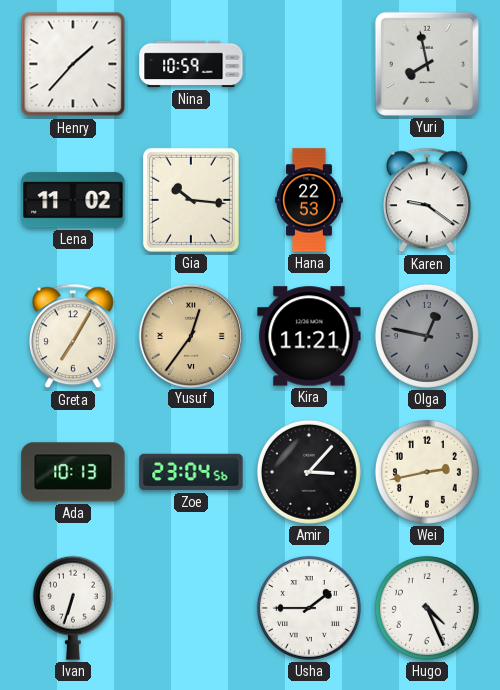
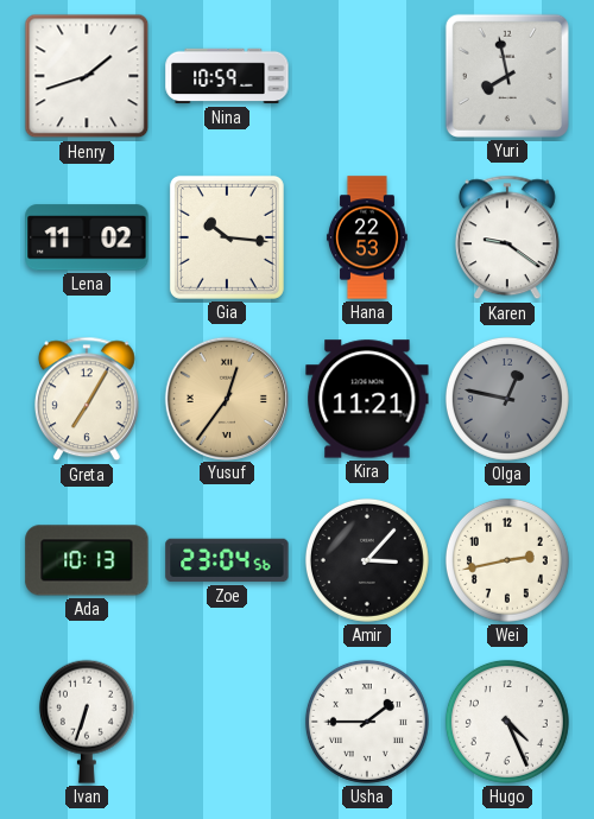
Henry: 1:37 -> 1:42 (87, 76)
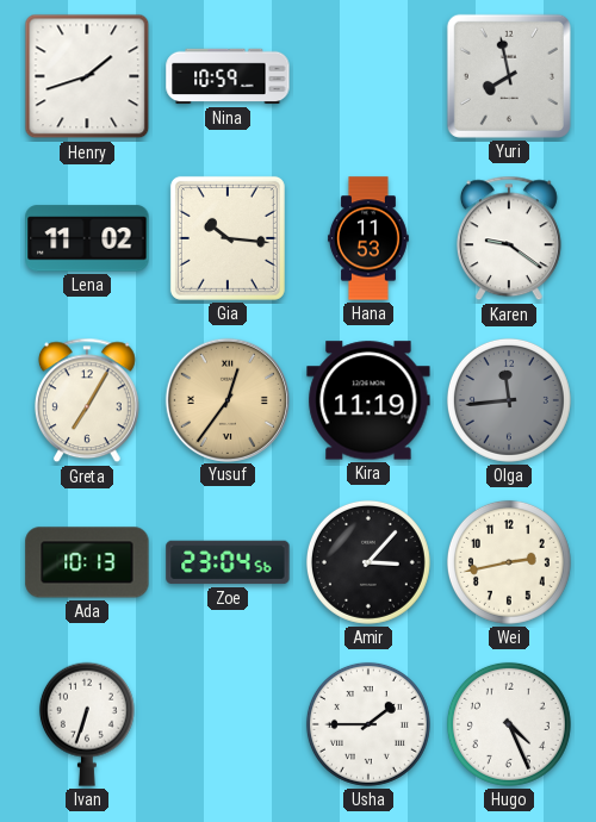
Hana: 22:53 -> 11:53 (368, 238)
Kira: 11:21 -> 11:19 (368, 400)
Olga: 12:47 -> 11:44 (509, 400)
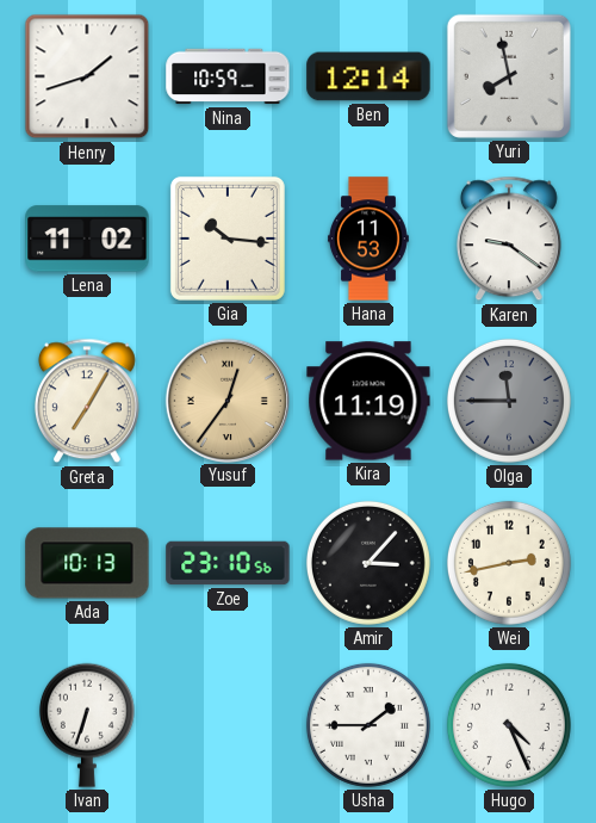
Ben: none -> 12:14 (368, 76)
Olga: 11:44 -> 11:45 (509, 401)
Zoe: 23:04 -> 23:10 (228, 563)
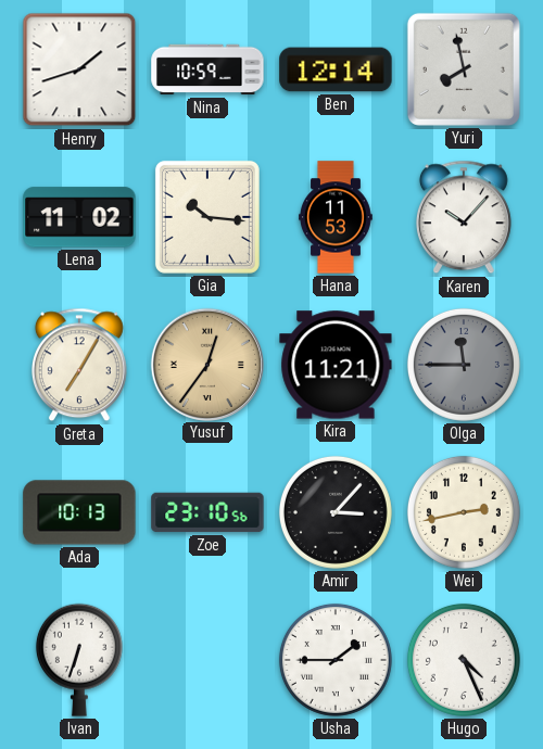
Karen: 9:21 -> 10:07 (464, 217)
Kira: 11:19 -> 11:21 (336, 365)
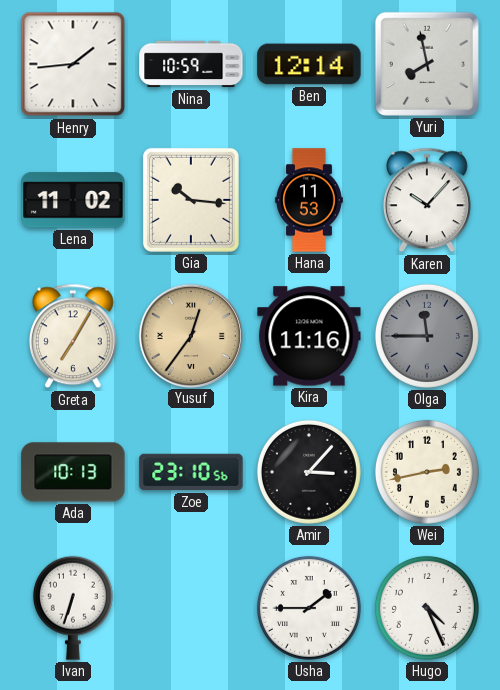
Henry: 1:42 -> 1:44 (73, 64)
Kira: 11:21 -> 11:16 (309, 336)
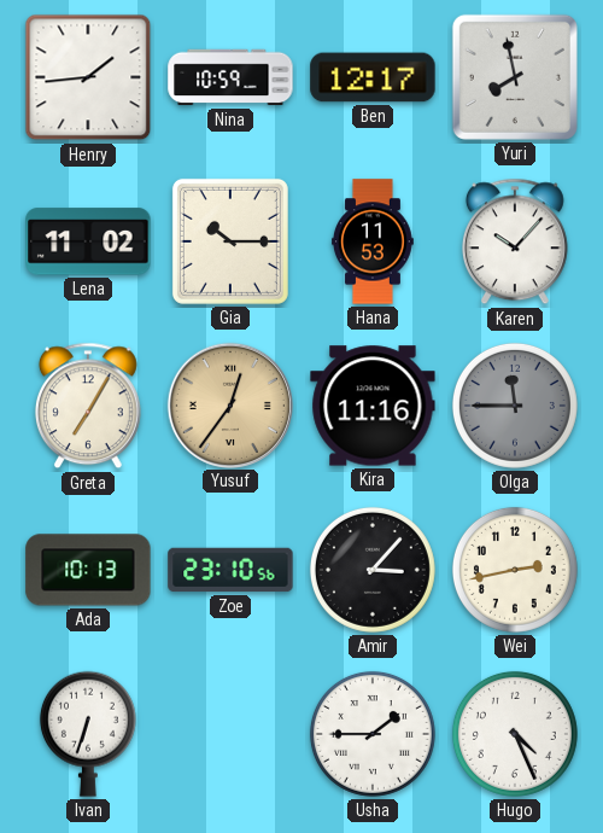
Ben: 12:14 -> 12:17 (373, 77)
Gia: 10:16 -> 10:15 (230, 241)
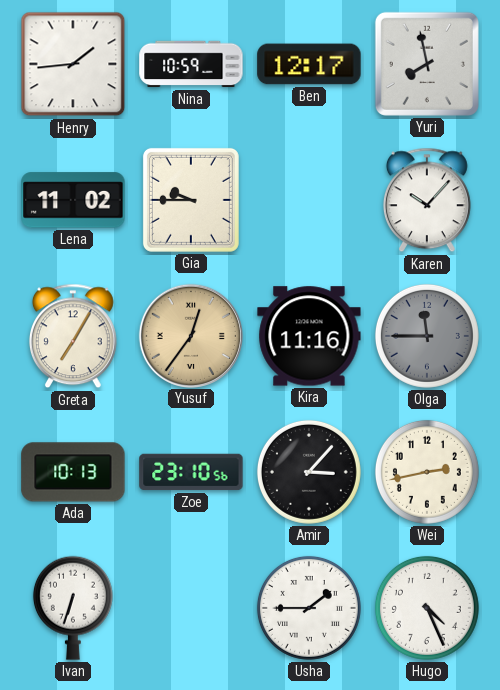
Gia: 10:15 -> 9:45 (191, 200)
Hana: 11:53 -> none (373, 241)
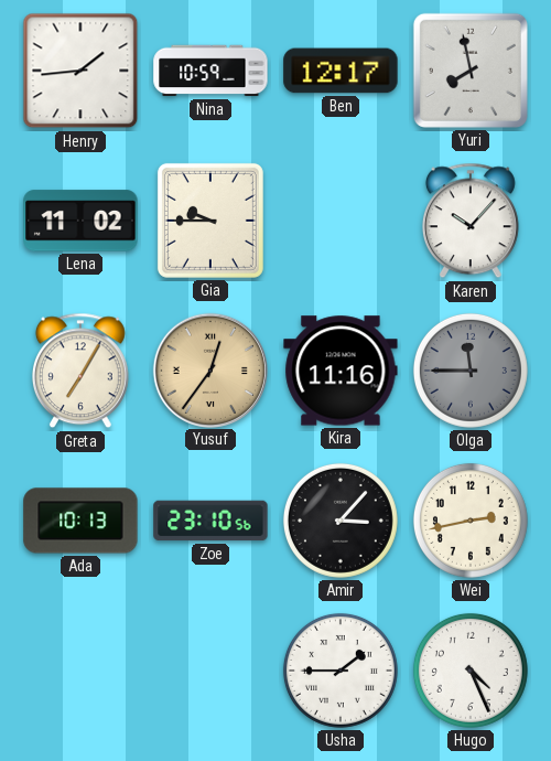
Ivan: 6:33 -> none (73, 608)
